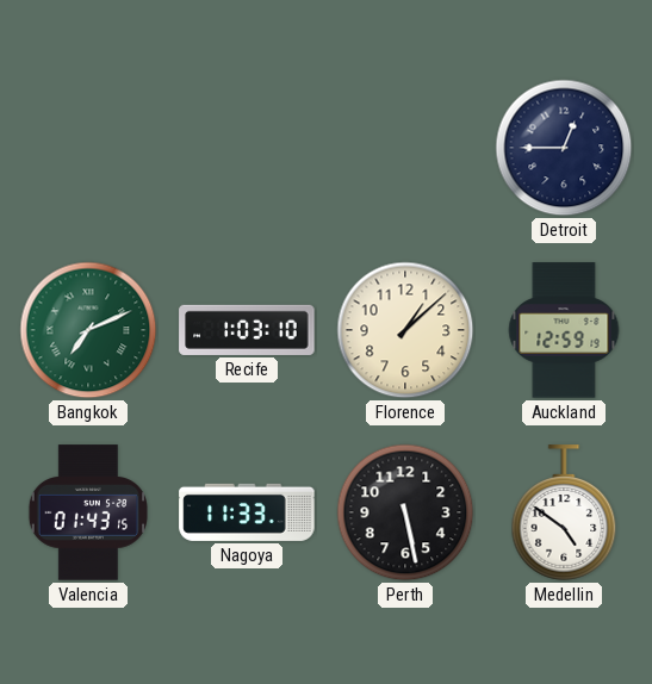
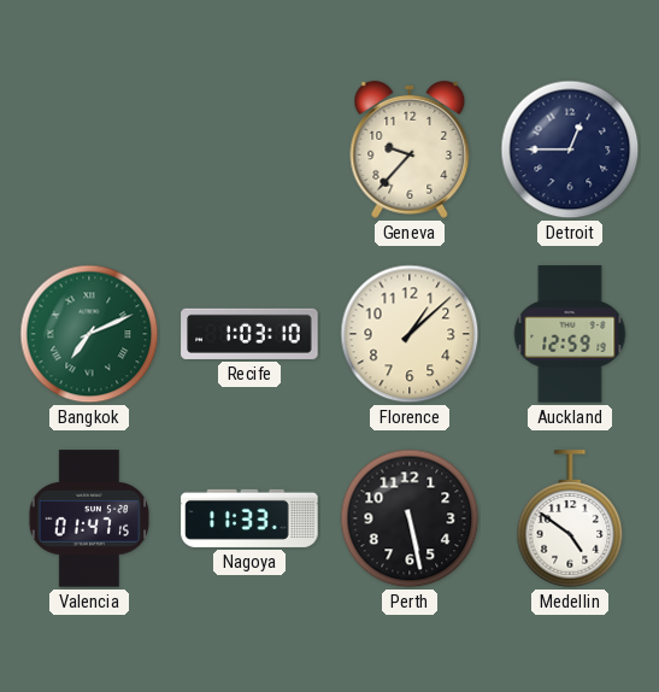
Geneva: none -> 9:37 (410, 149)
Valencia: 01:43 -> 01:47 (88, 518)
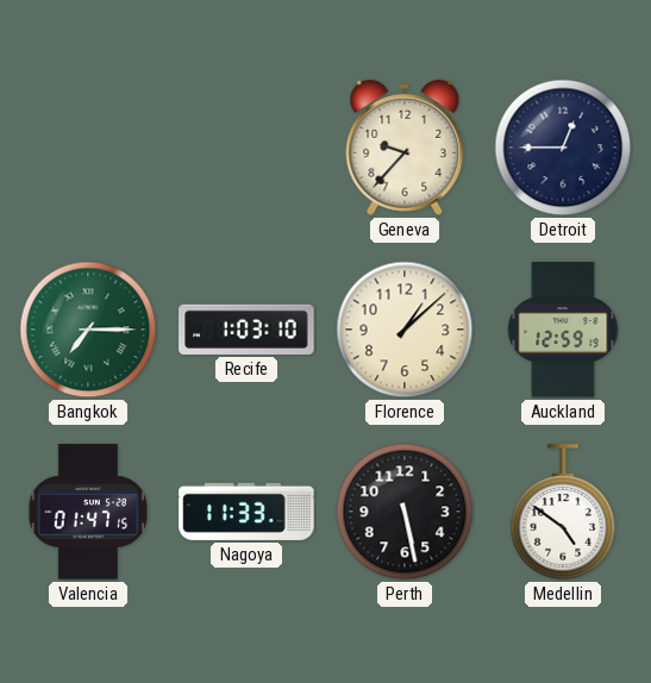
Bangkok: 7:11 -> 7:15 (88, 330)
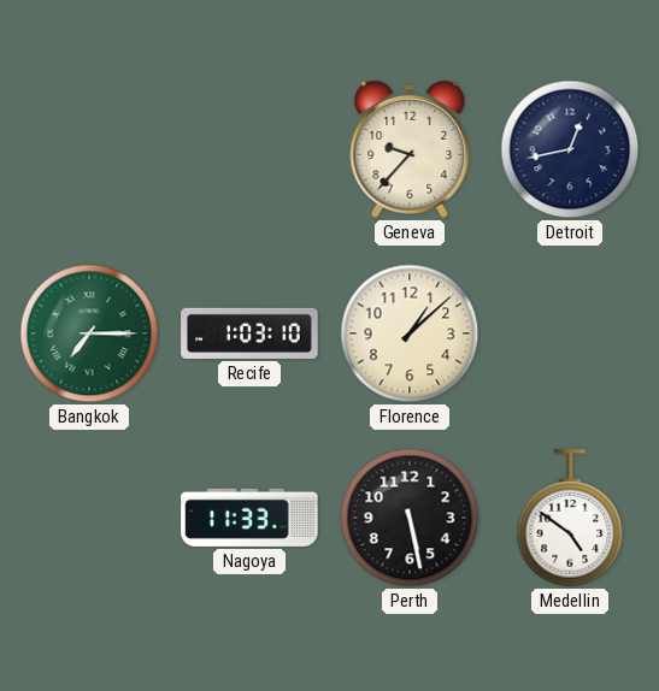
Detroit: 12:45 -> 12:43 (570, 149)
Auckland: 12:59 -> none (563, 330)
Valencia: 01:47 -> none (87, 512)
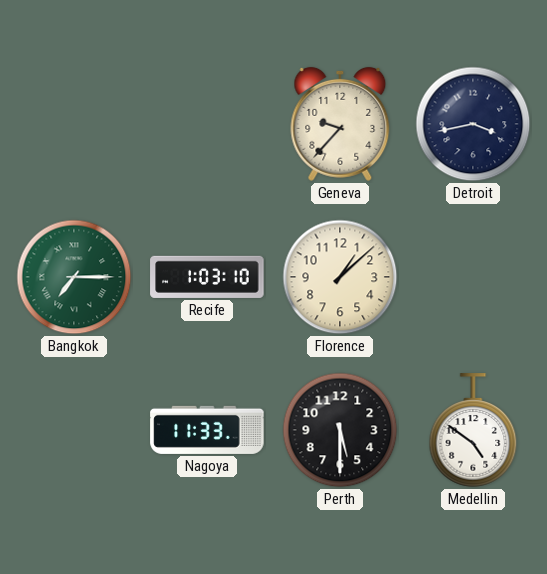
Detroit: 12:43 -> 3:43 (473, 124)
Perth: 5:28 -> 5:30 (340, 430)
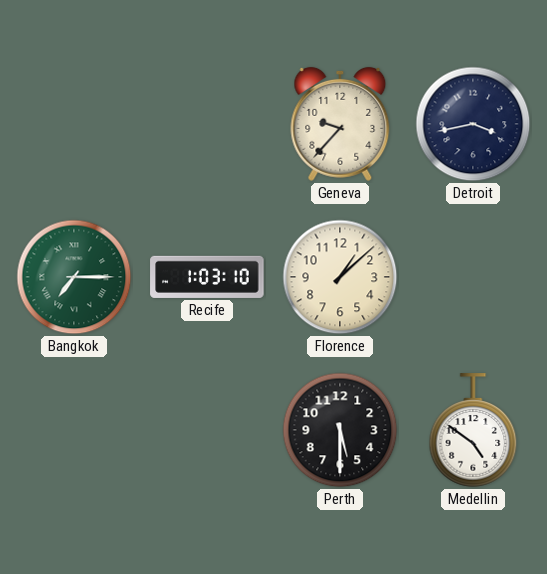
Nagoya: 11:33 -> none (207, 430)
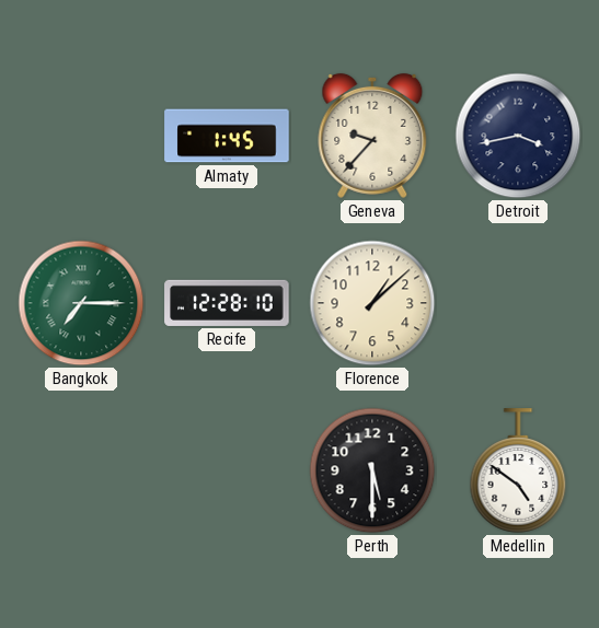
Almaty: none -> 1:45 (227, 136)
Recife: 1:03 -> 12:28 (227, 303)
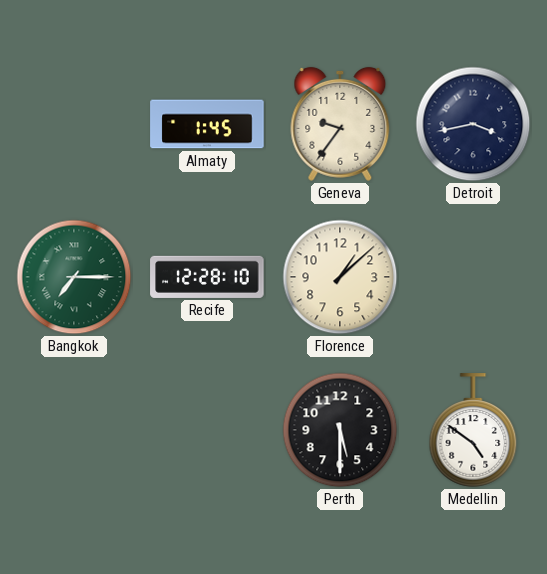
Geneva: 9:37 -> 9:36 (340, 124)
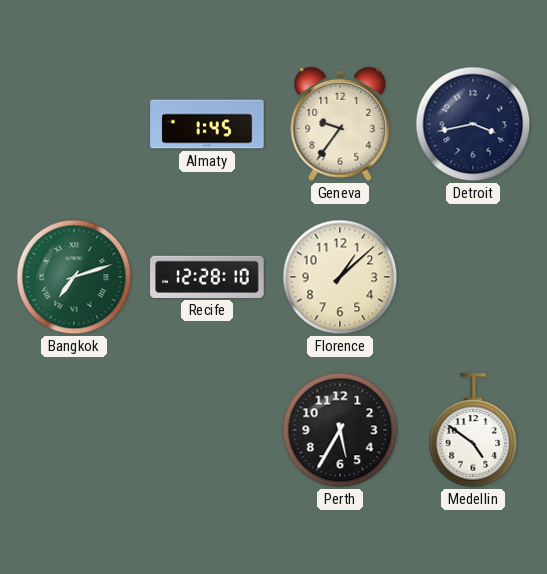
Bangkok: 7:15 -> 7:12 (74, 277)
Perth: 5:30 -> 5:35 (340, 430)
